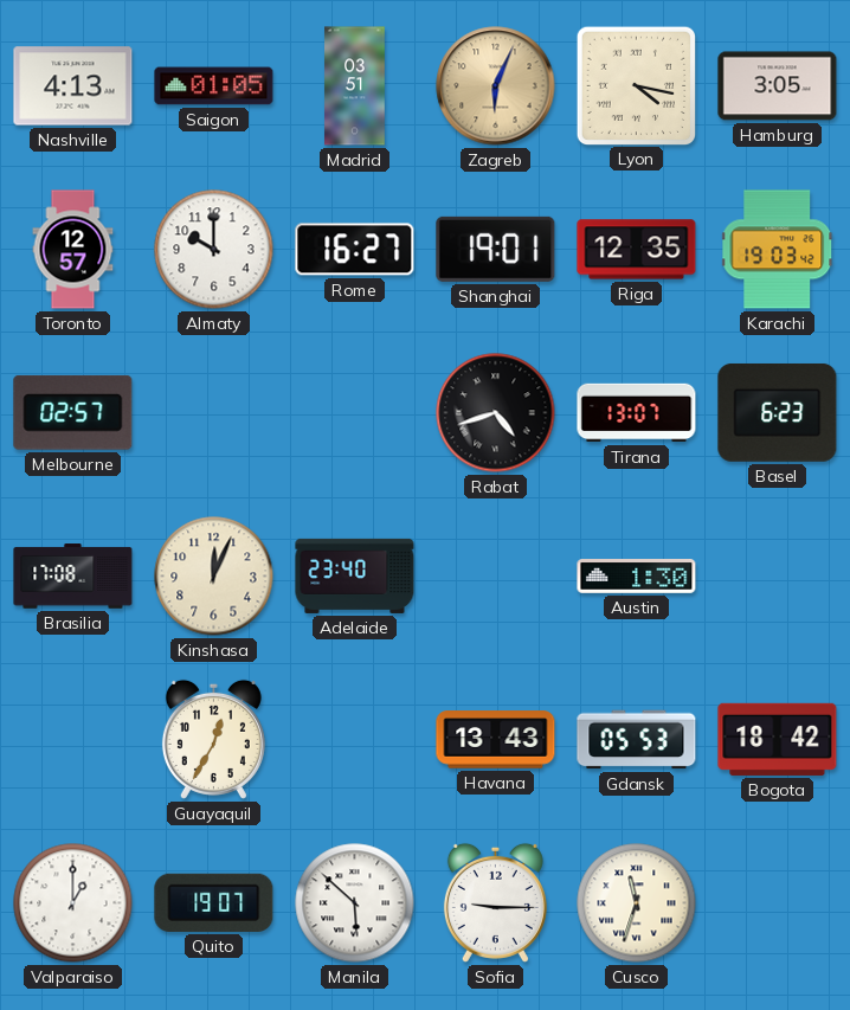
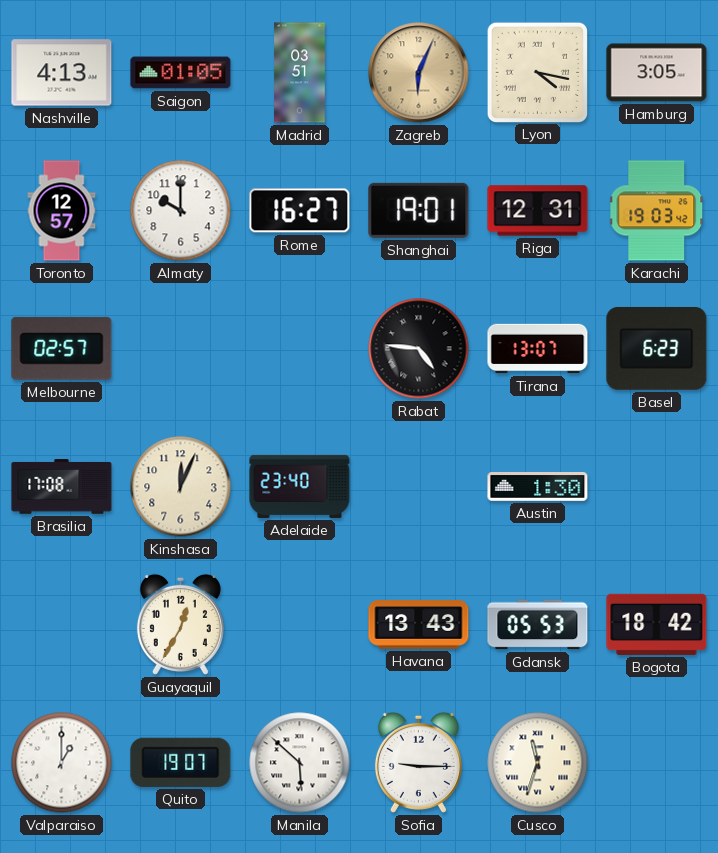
Riga: 12:35 -> 12:31 (538, 211)
Rabat: 4:42 -> 4:46 (419, 349)
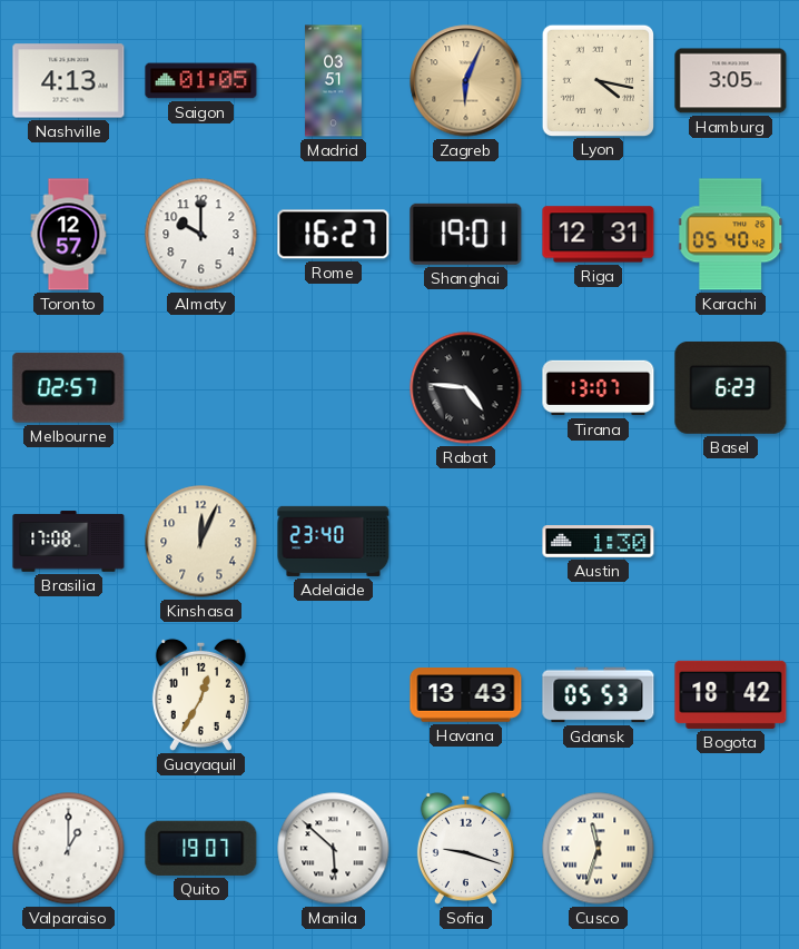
Karachi: 19:03 -> 05:40 (731, 235)
Sofia: 9:15 -> 9:18 (465, 848)
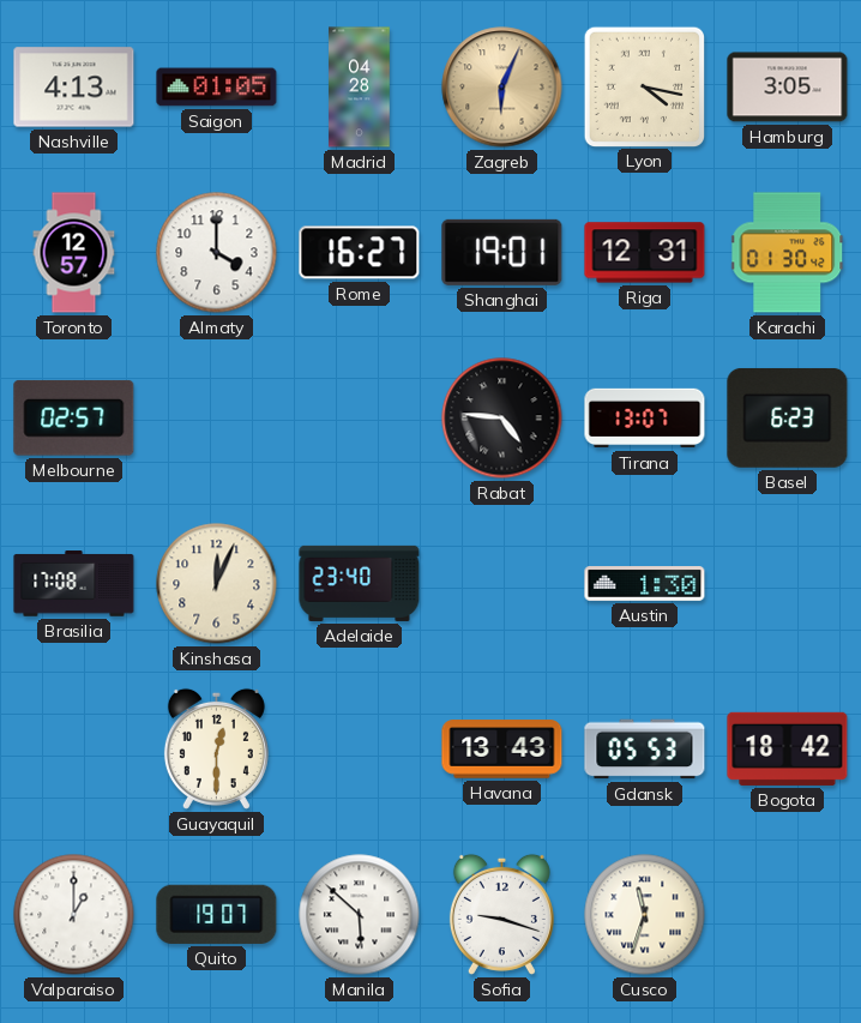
Madrid: 03:51 -> 04:28 (360, 88)
Almaty: 10:00 -> 4:00 (217, 253)
Karachi: 05:40 -> 01:30 (788, 253)
Guayaquil: 12:35 -> 12:30 (216, 748)
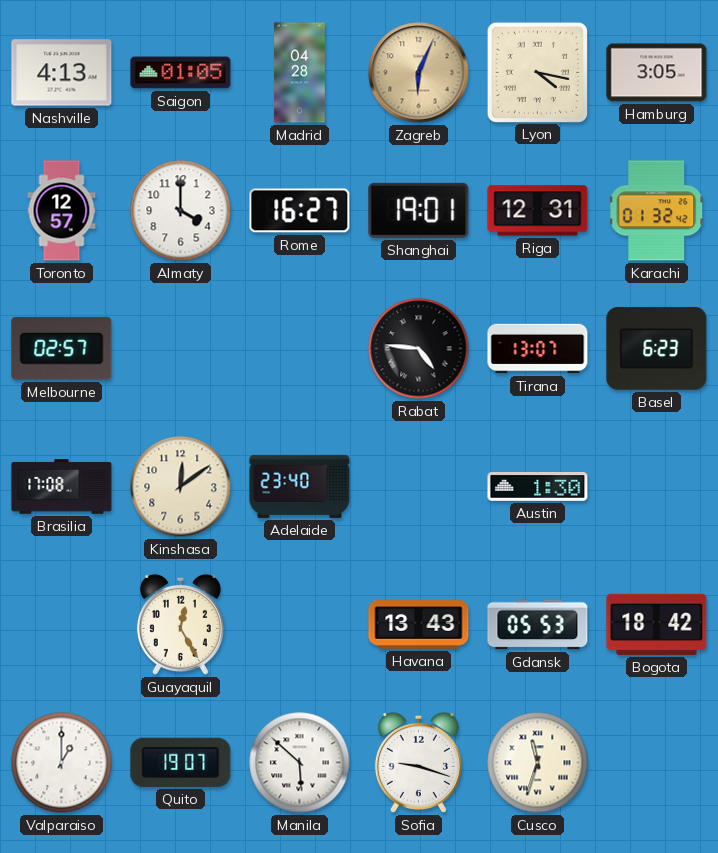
Karachi: 01:30 -> 01:32 (657, 211)
Kinshasa: 12:04 -> 12:09 (181, 487)
Guayaquil: 12:30 -> 12:25 (180, 624)
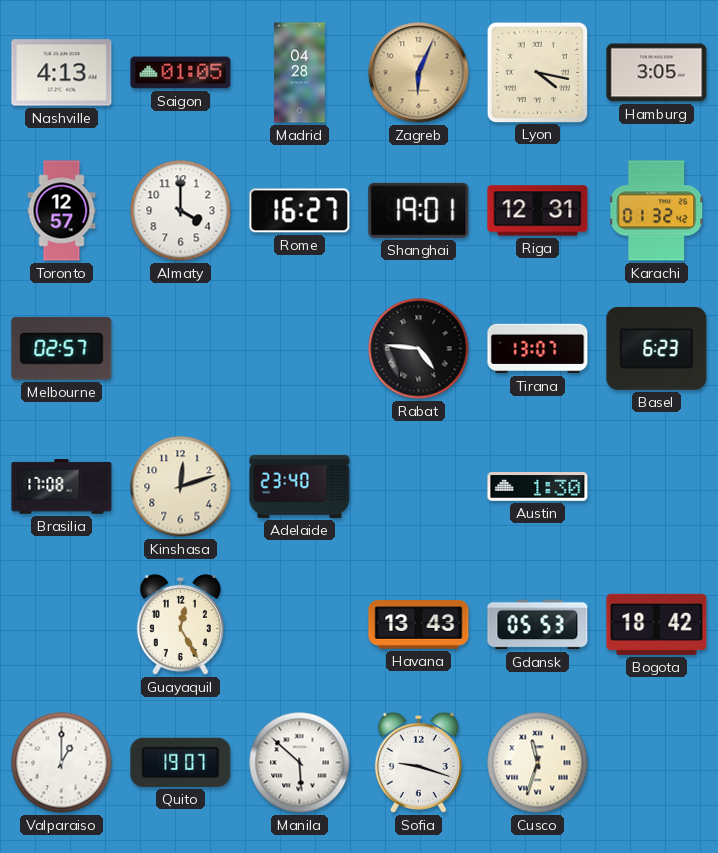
Kinshasa: 12:09 -> 12:12 (181, 487)
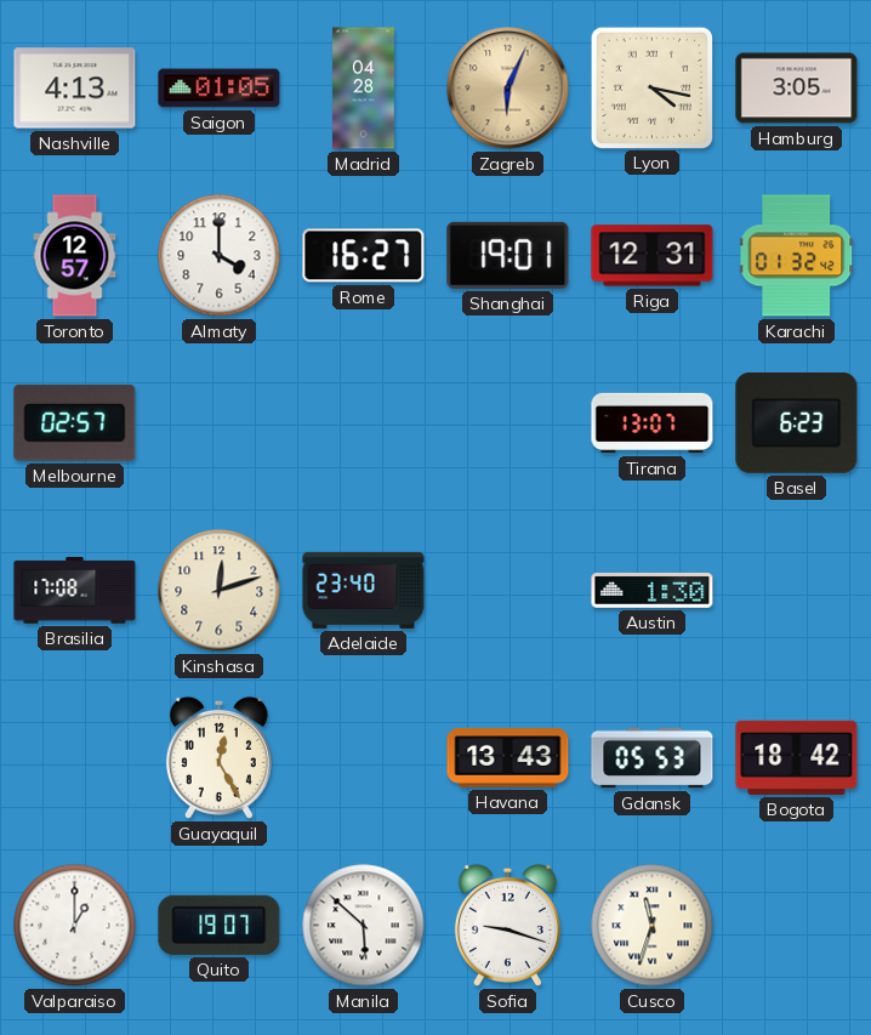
Rabat: 4:46 -> none (419, 349)
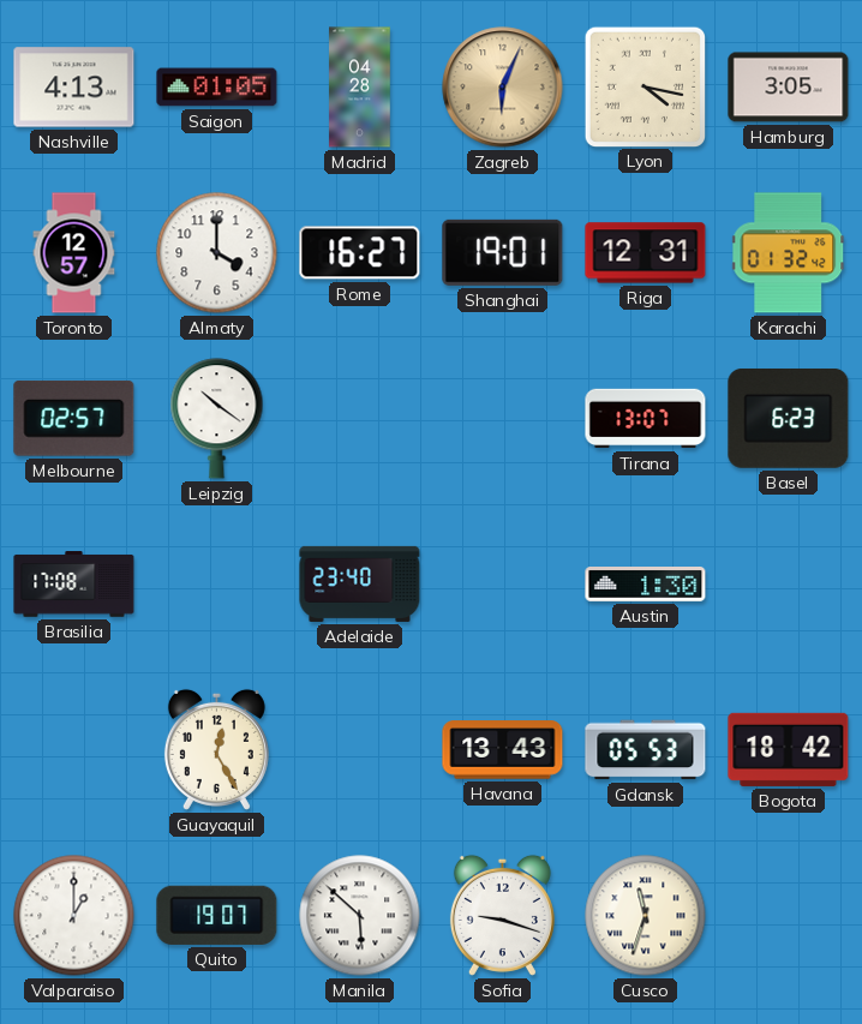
Leipzig: none -> 10:21 (217, 419)
Kinshasa: 12:12 -> none (220, 591)
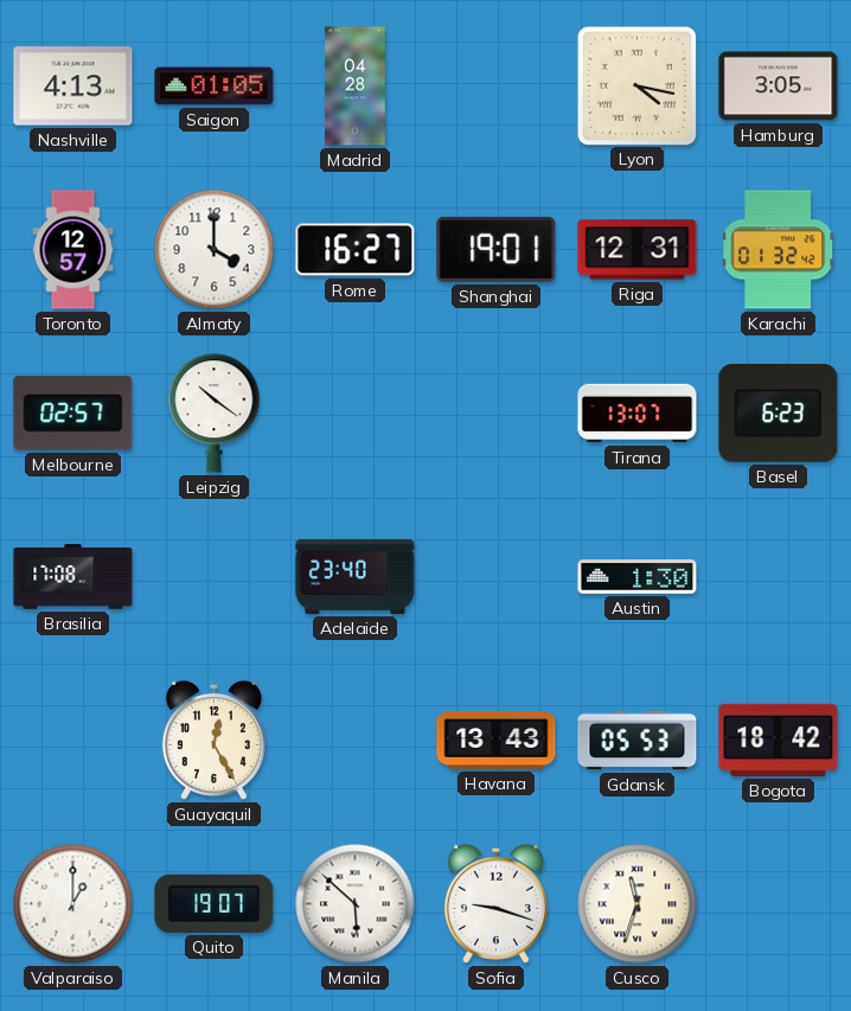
Zagreb: 6:04 -> none (503, 88)
